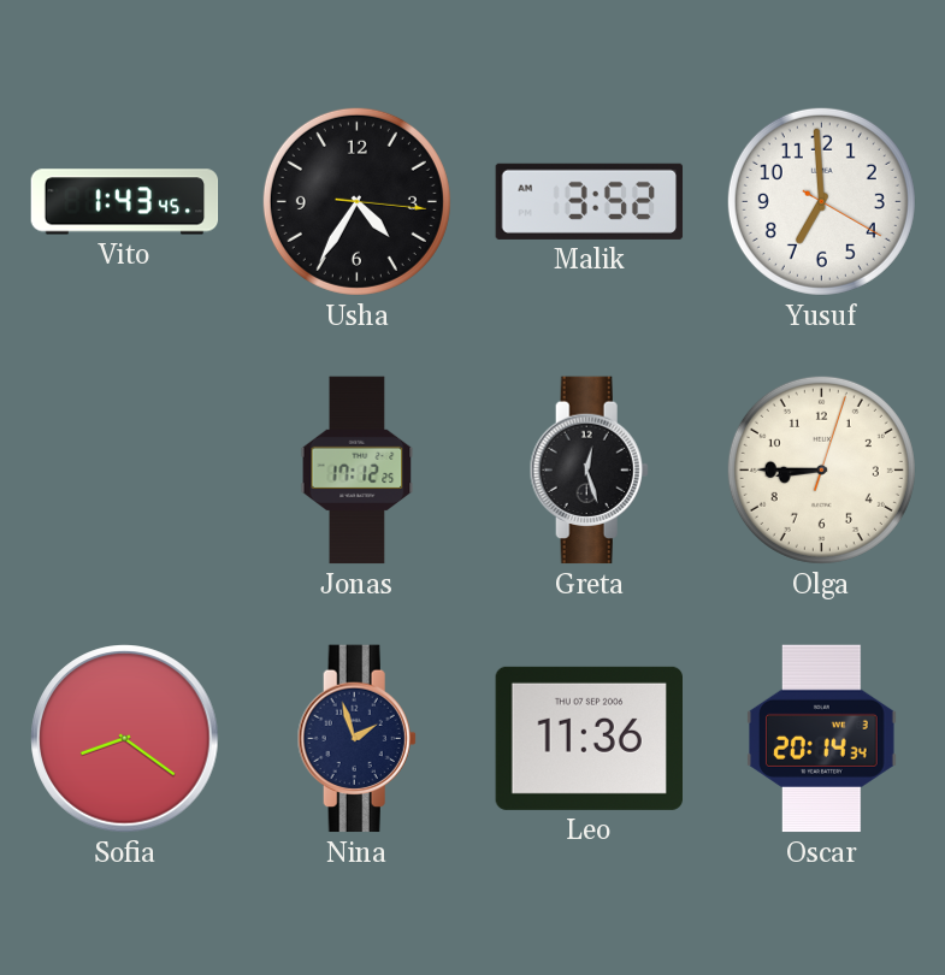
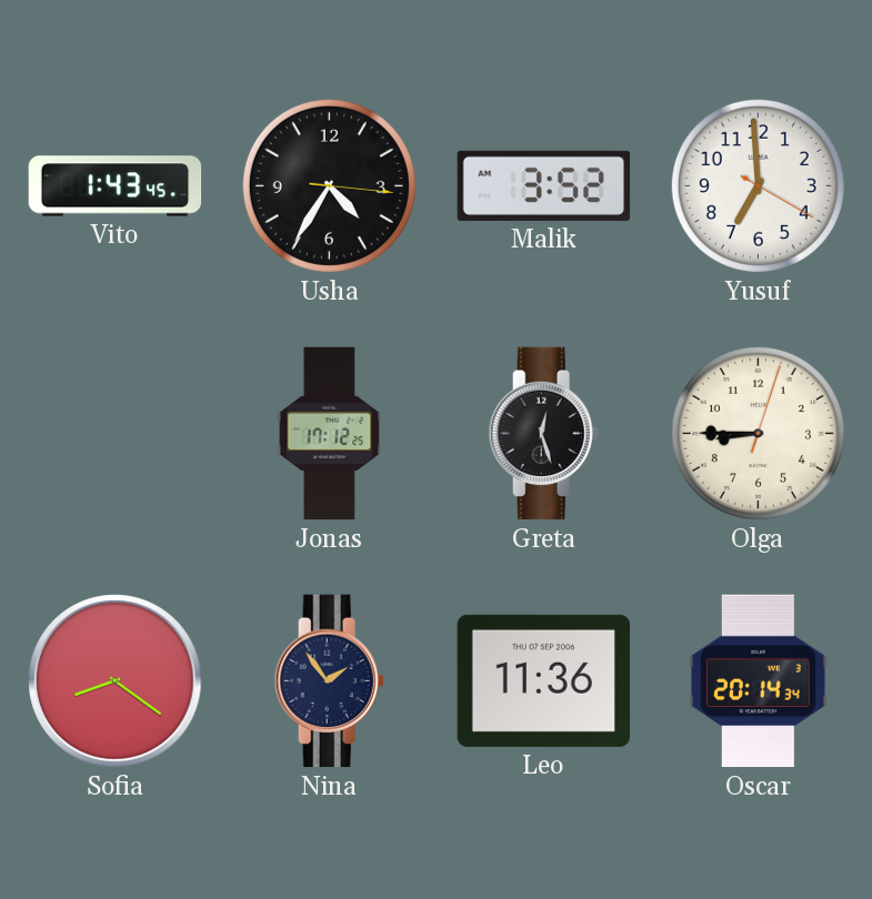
Nina: 1:57 -> 1:54 (329, 681)
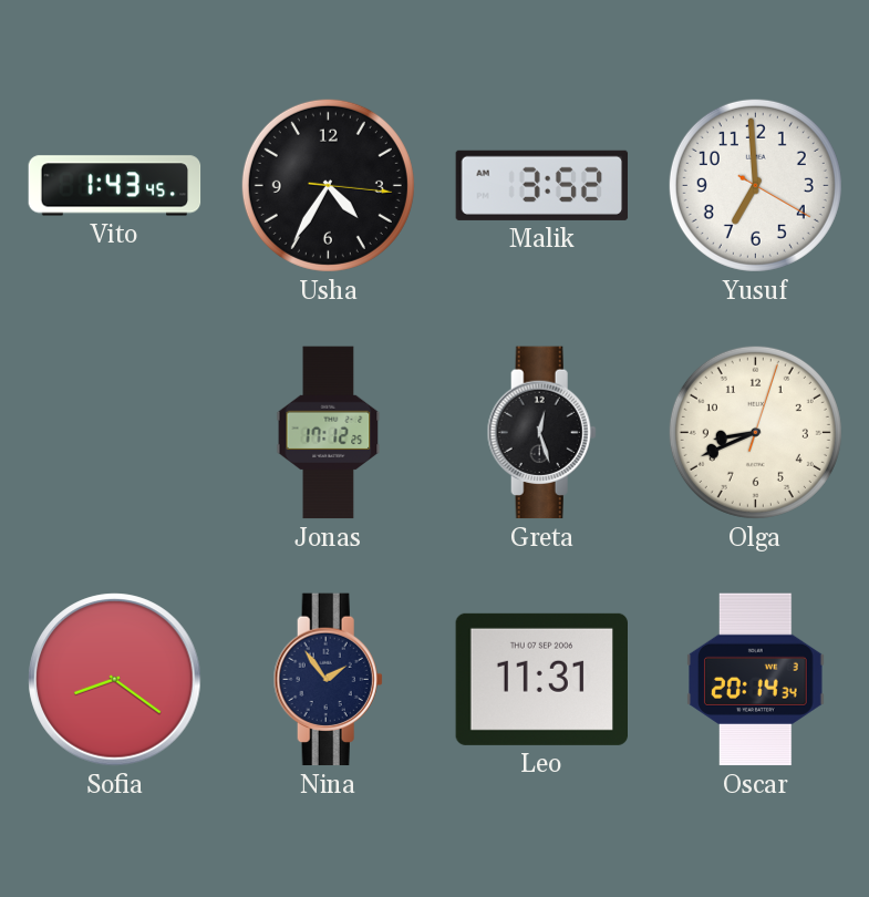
Olga: 8:45 -> 8:41 (755, 432)
Leo: 11:36 -> 11:31 (541, 679)
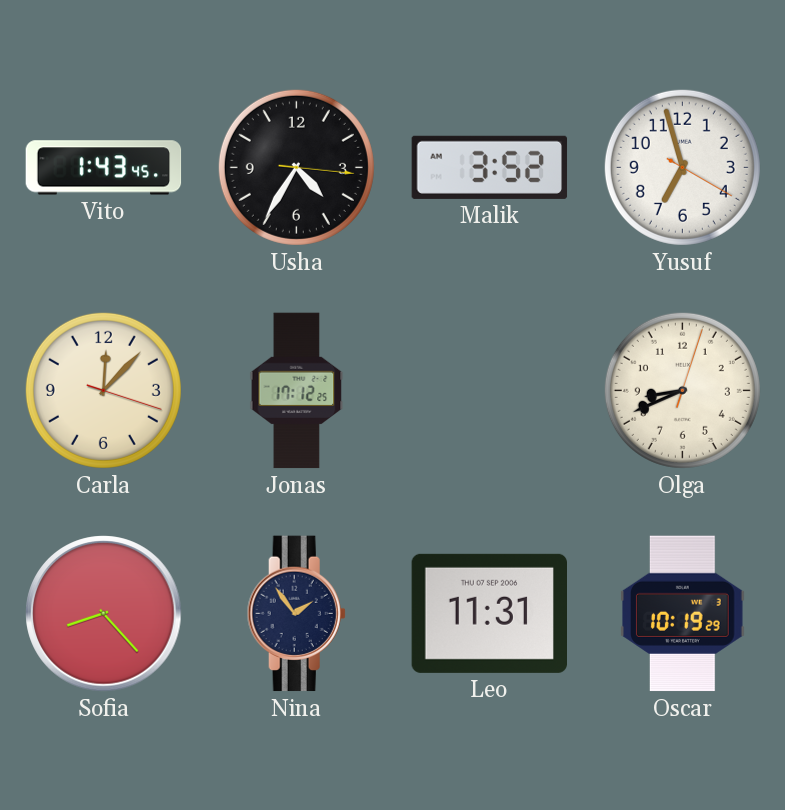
Yusuf: 6:59 -> 6:57 (682, 167)
Carla: none -> 12:07 (103, 390)
Greta: 12:27 -> none (541, 433)
Sofia: 8:21 -> 8:23 (104, 614)
Oscar: 20:14 -> 10:19 (683, 614)
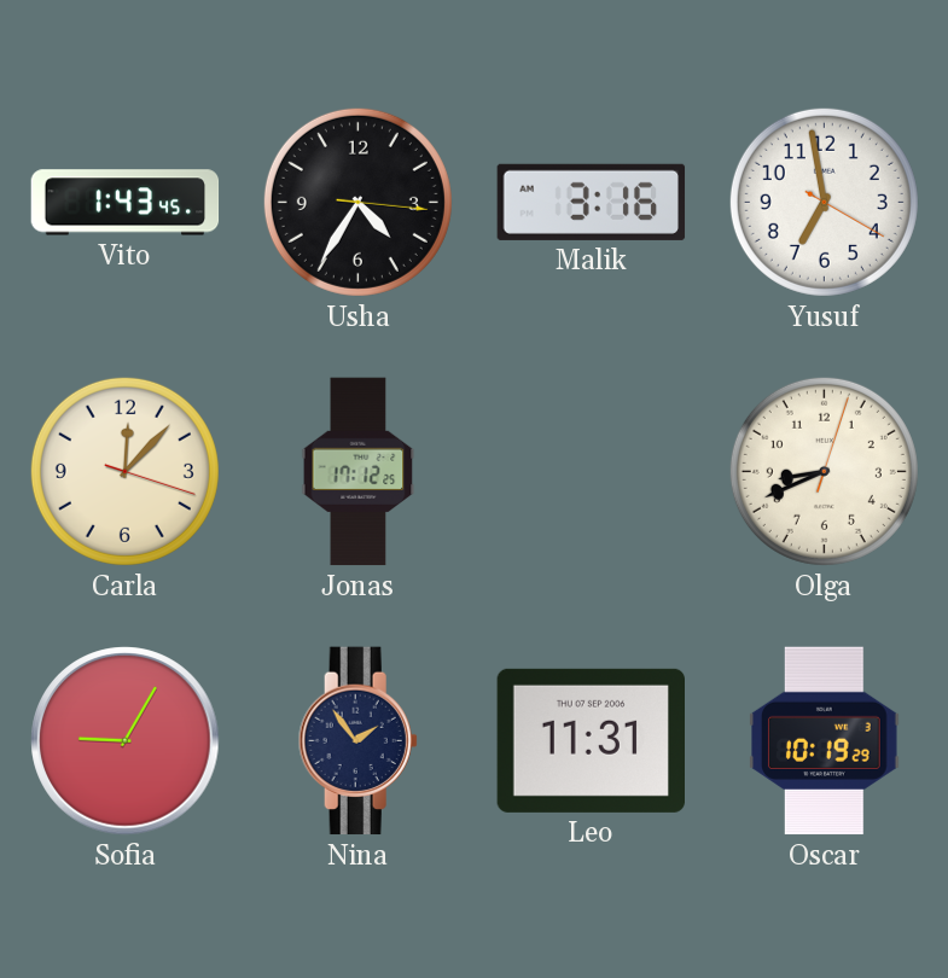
Malik: 3:52 -> 3:16 (592, 202)
Yusuf: 6:57 -> 6:58 (824, 202)
Sofia: 8:23 -> 9:05 (126, 741)
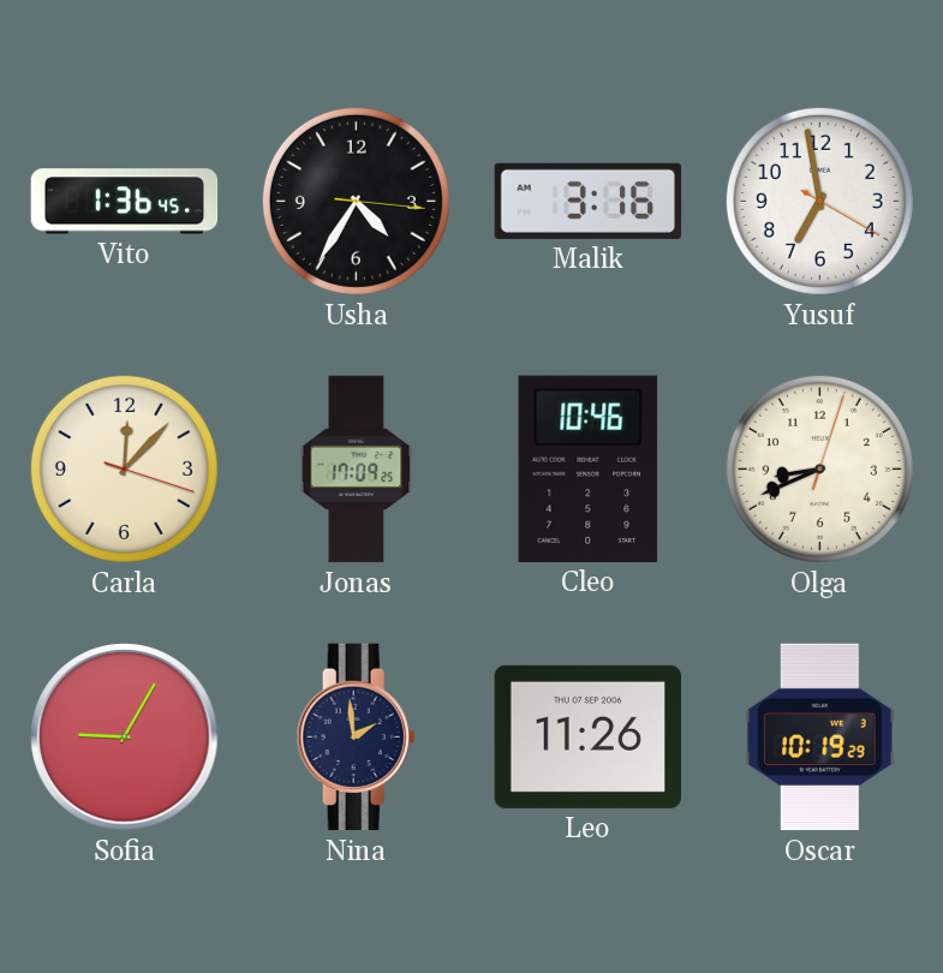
Vito: 1:43 -> 1:36 (125, 202)
Jonas: 17:12 -> 17:09 (357, 470)
Cleo: none -> 10:46 (589, 468)
Nina: 1:54 -> 1:59 (356, 738)
Leo: 11:31 -> 11:26 (587, 736)
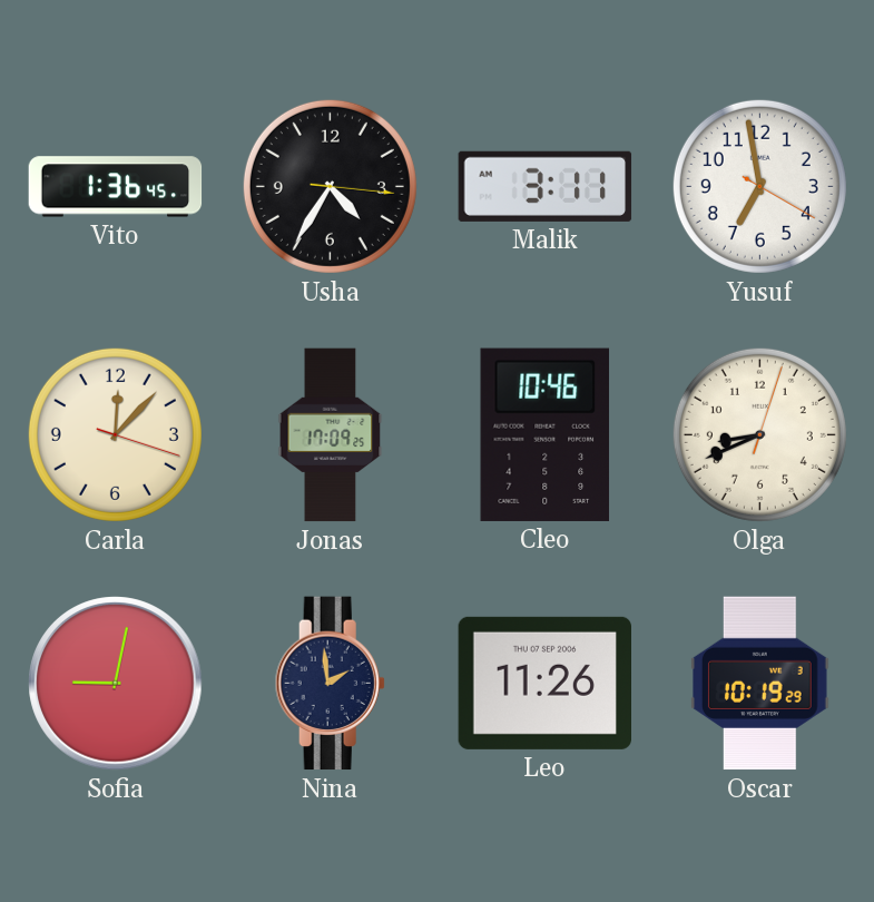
Malik: 3:16 -> 3:11 (546, 186)
Sofia: 9:05 -> 9:02 (116, 684)
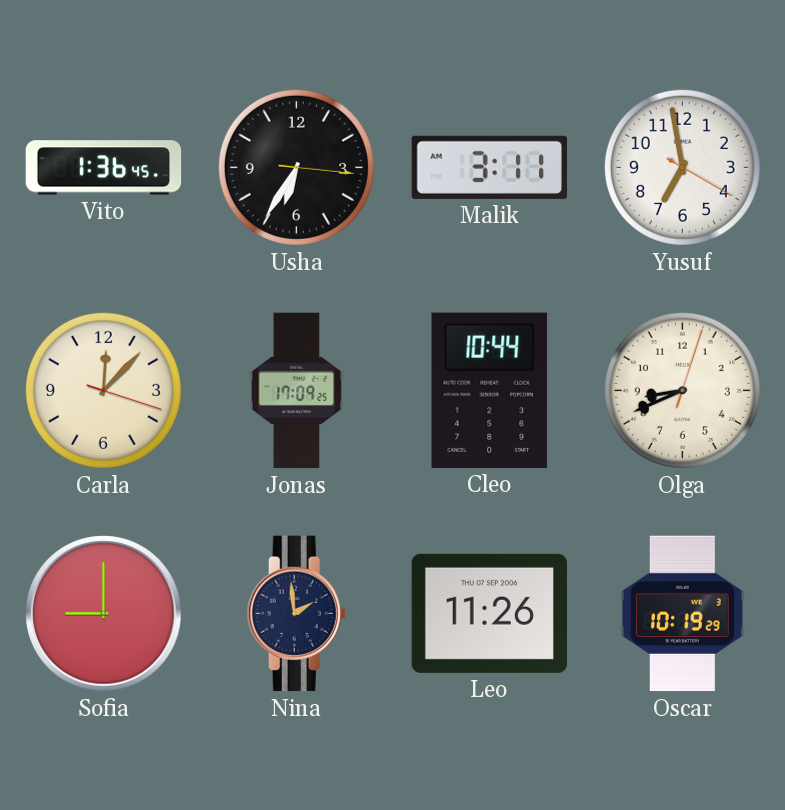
Usha: 4:35 -> 6:35 (296, 167)
Cleo: 10:46 -> 10:44 (490, 390)
Sofia: 9:02 -> 9:00 (104, 614)
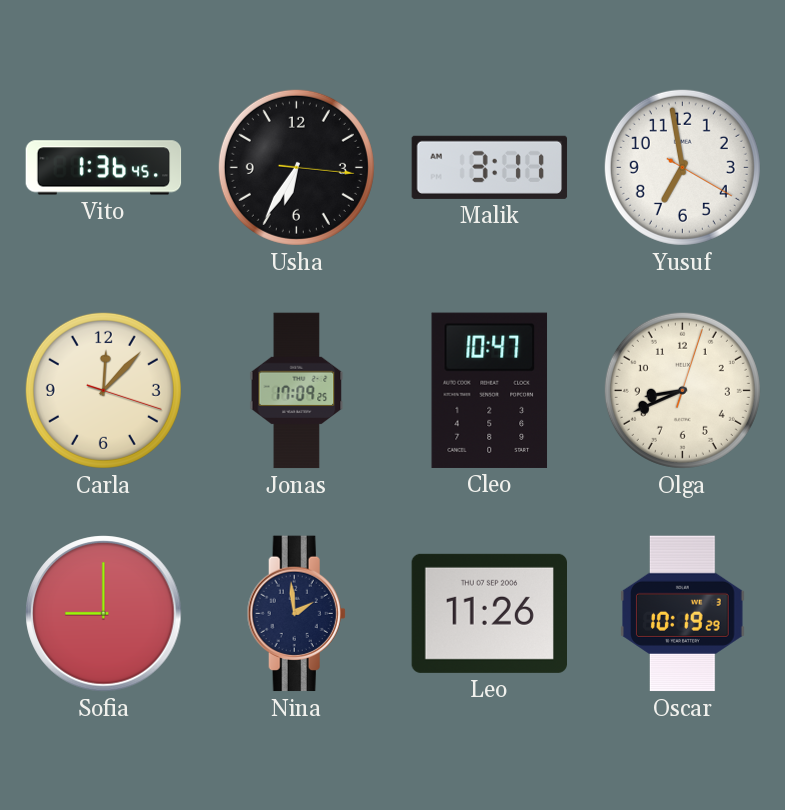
Cleo: 10:44 -> 10:47 (490, 390)
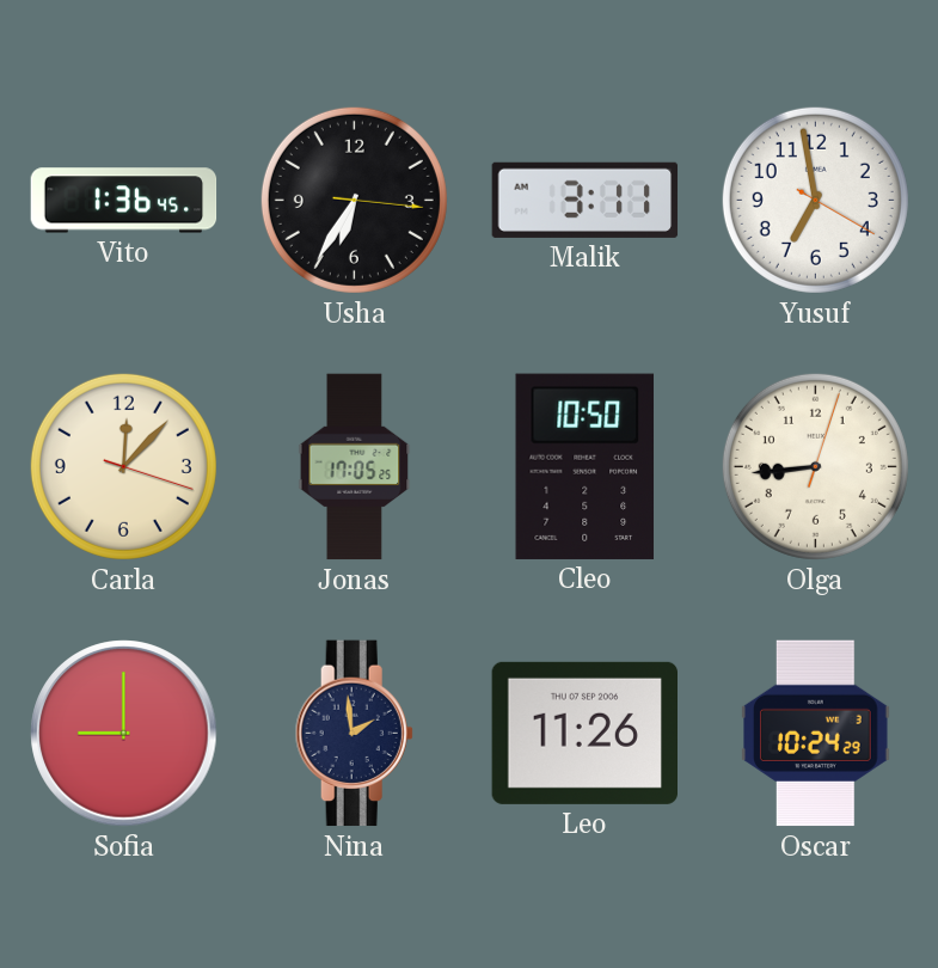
Jonas: 17:09 -> 17:05 (355, 467)
Cleo: 10:47 -> 10:50 (586, 466)
Olga: 8:41 -> 8:44 (815, 466)
Oscar: 10:19 -> 10:24 (816, 734)
